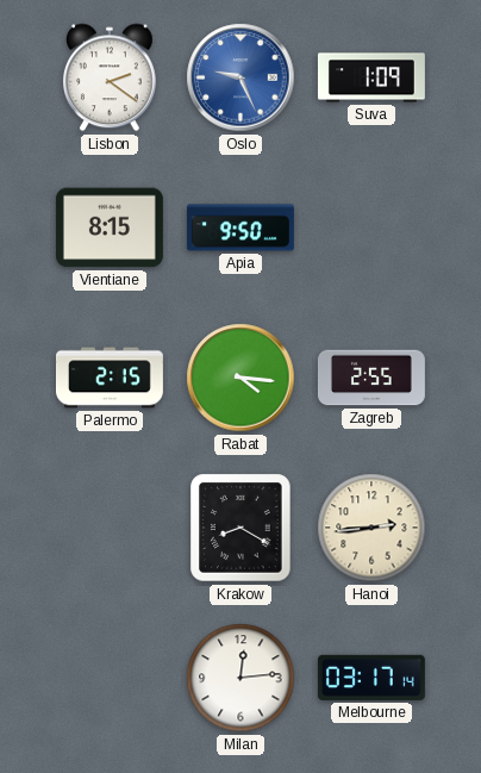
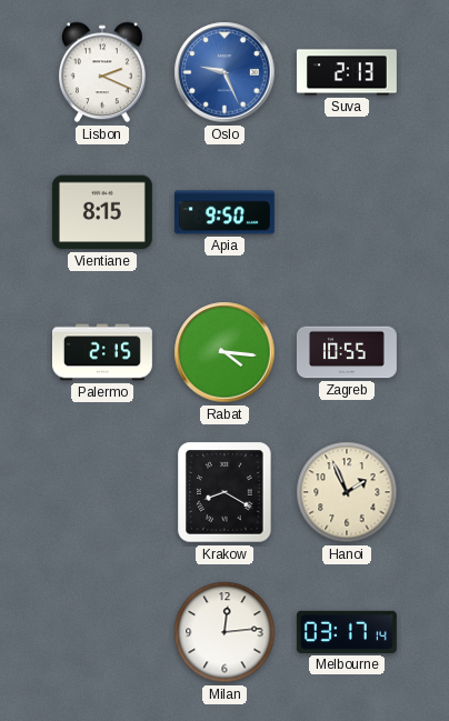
Lisbon: 2:21 -> 2:19 (102, 72)
Suva: 1:09 -> 2:13 (347, 72)
Zagreb: 2:55 -> 10:55 (347, 352)
Hanoi: 2:44 -> 1:56 (347, 492)
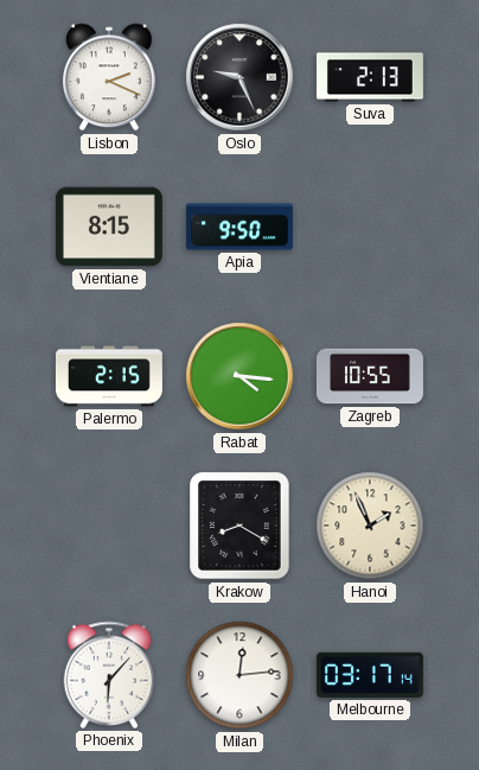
Oslo dial: blue -> black (239, 77)
Phoenix: none -> 6:07 (109, 675)
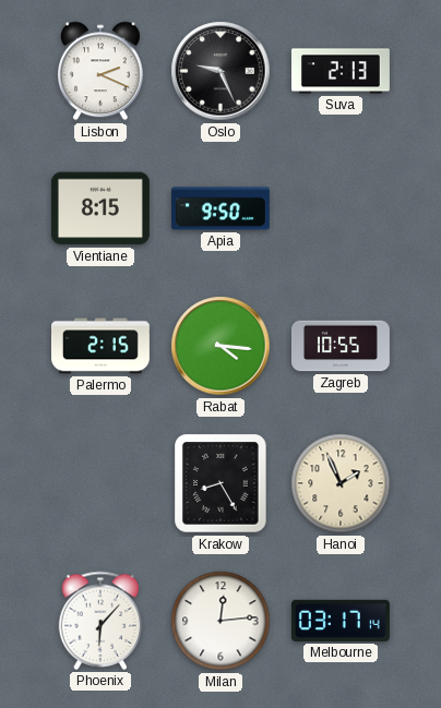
Krakow: 8:20 -> 8:25 (221, 483)
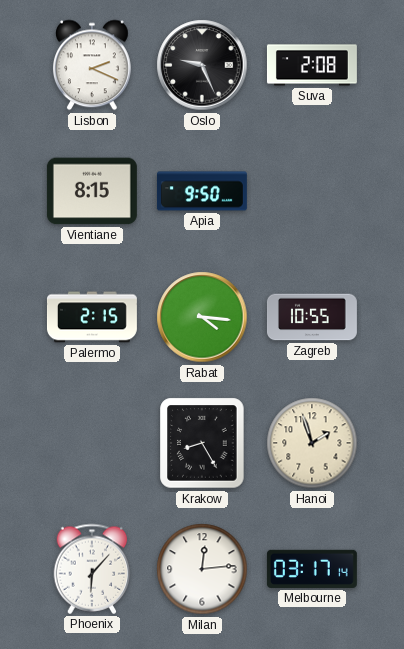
Suva: 2:13 -> 2:08 (312, 65)
Hanoi: 1:56 -> 1:57 (312, 443)
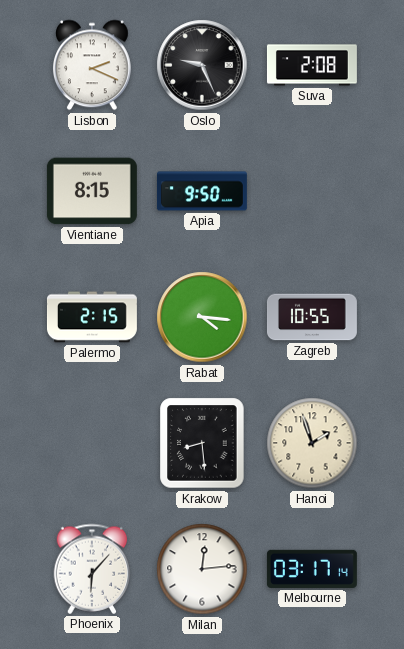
Krakow: 8:25 -> 8:29 (202, 443)
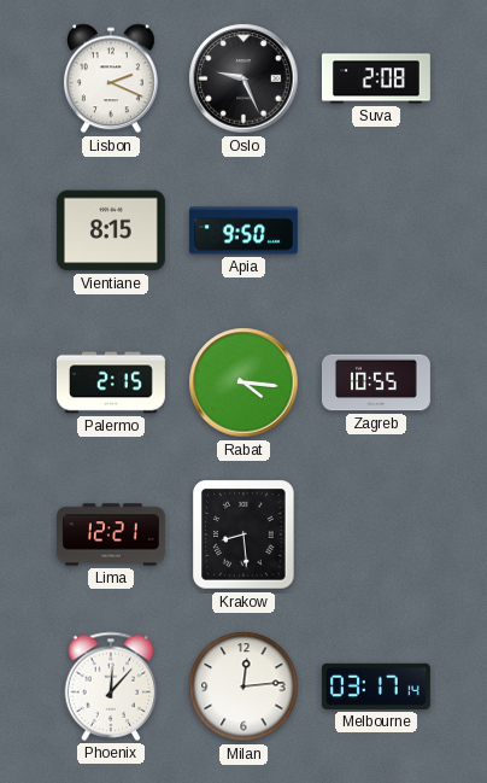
Lima: none -> 12:21 (111, 534)
Hanoi: 1:57 -> none (312, 443)
Phoenix: 6:07 -> 12:07 (111, 686)
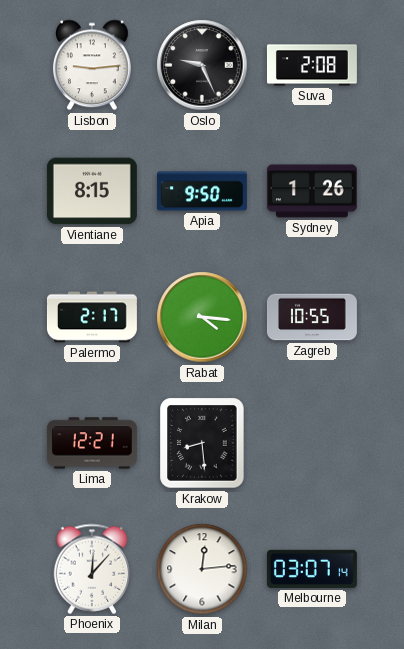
Lisbon: 2:19 -> 9:14 (92, 65)
Sydney: none -> 1:26 (312, 191)
Palermo: 2:15 -> 2:17 (92, 317)
Melbourne: 03:17 -> 03:07 (312, 569)
